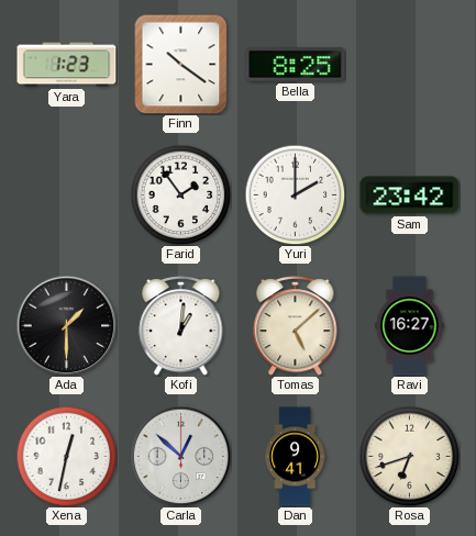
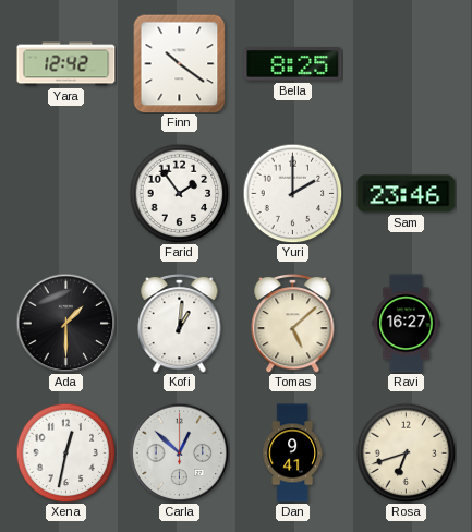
Yara: 1:23 -> 12:42 (66, 64)
Sam: 23:42 -> 23:46 (407, 194)
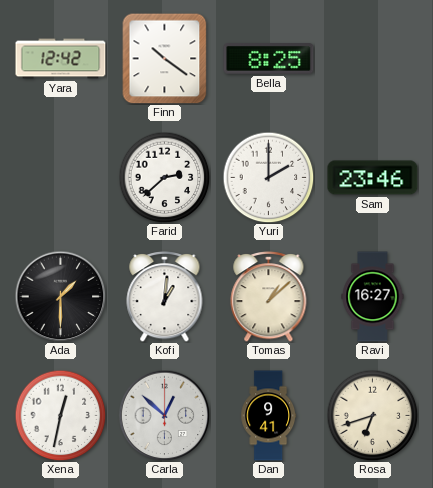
Farid: 1:54 -> 2:38 (164, 177)
Tomas: 5:08 -> 1:08 (269, 296)
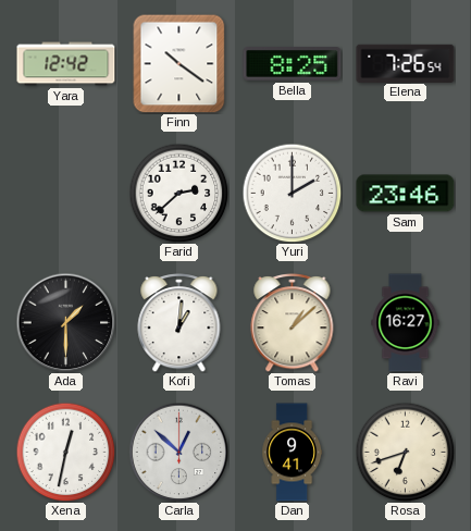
Elena: none -> 7:26 (406, 63)
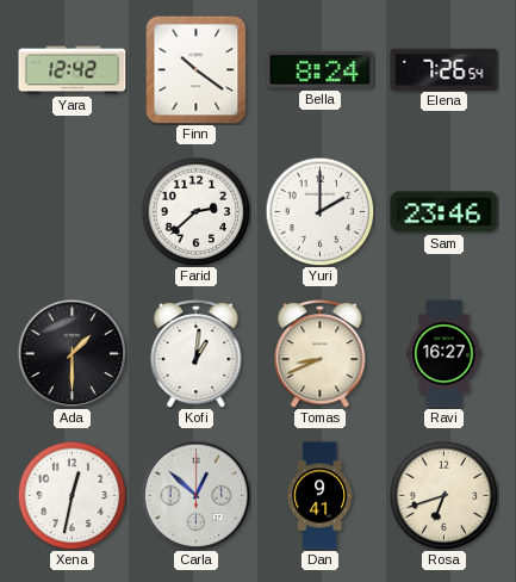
Bella: 8:25 -> 8:24 (321, 70)
Tomas: 1:08 -> 8:41 (321, 353)
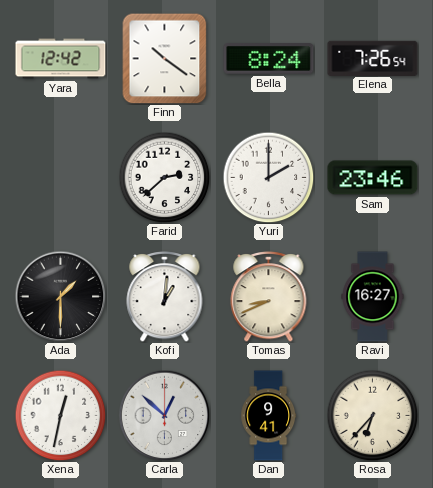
Rosa: 6:42 -> 6:37 (372, 415)
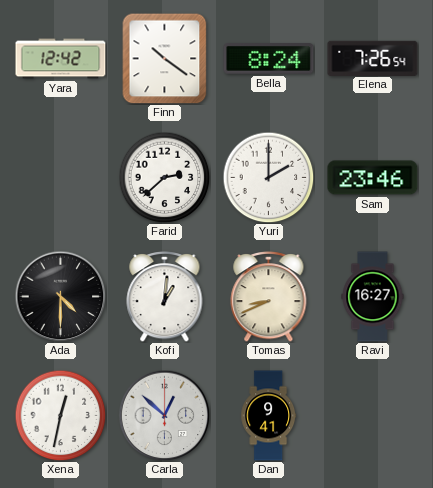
Ada: 1:30 -> 4:30 (60, 296)
Rosa: 6:37 -> none (372, 415)
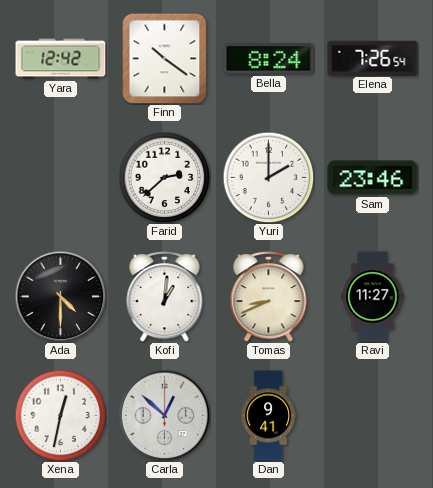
Ravi: 16:27 -> 11:27 (373, 297)
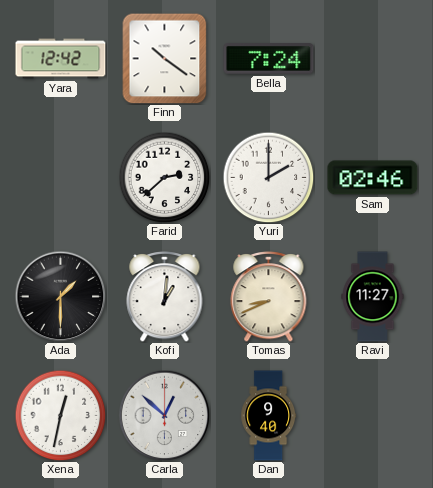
Bella: 8:24 -> 7:24 (269, 59)
Elena: 7:26 -> none (373, 58)
Sam: 23:46 -> 02:46 (373, 178)
Ada: 4:30 -> 1:30 (60, 296)
Dan: 9:41 -> 9:40 (269, 416)
